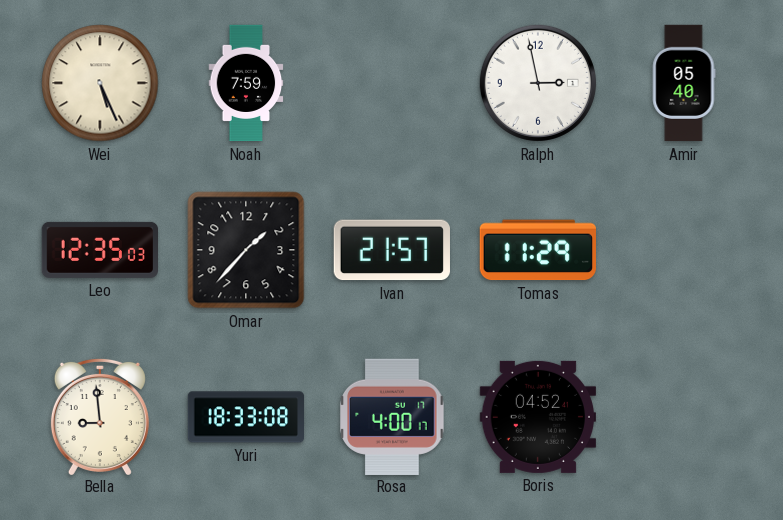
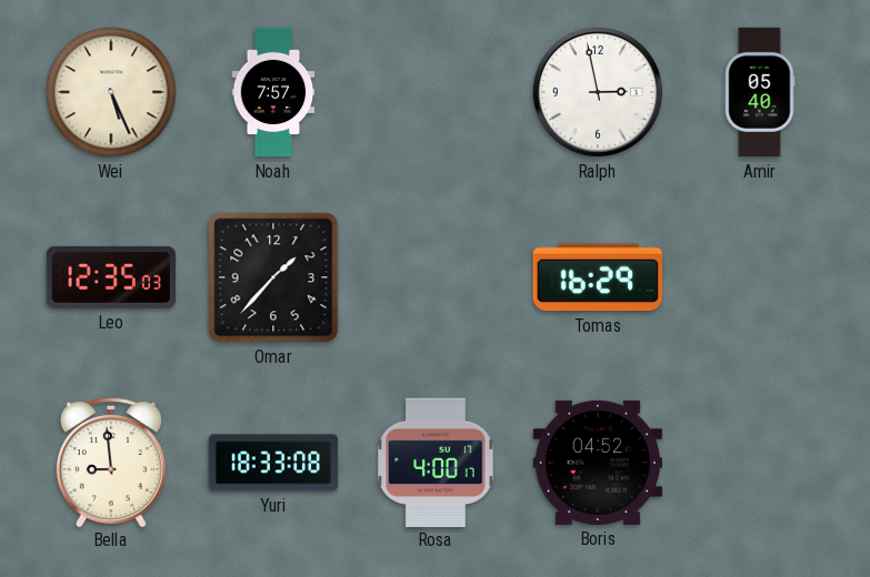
Noah: 7:59 -> 7:57 (273, 92)
Ivan: 21:57 -> none (392, 250)
Tomas: 11:29 -> 16:29 (598, 277)
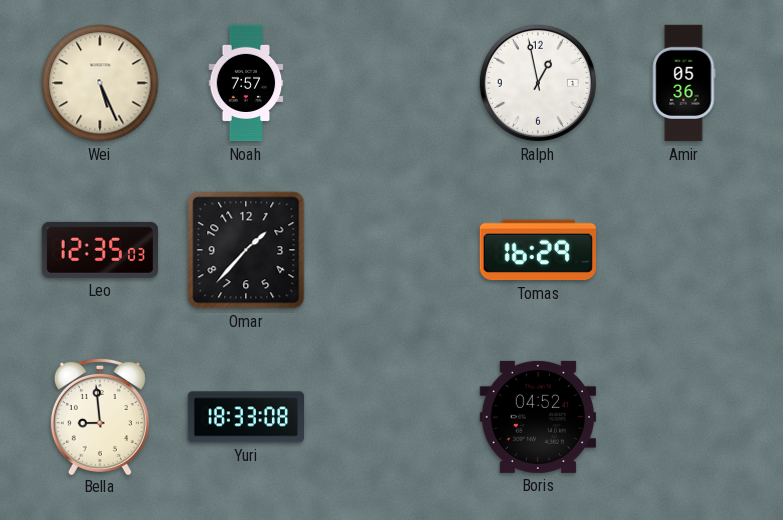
Ralph: 2:58 -> 12:58 (538, 83)
Amir: 05:40 -> 05:36 (684, 83)
Rosa: 4:00 -> none (436, 462)
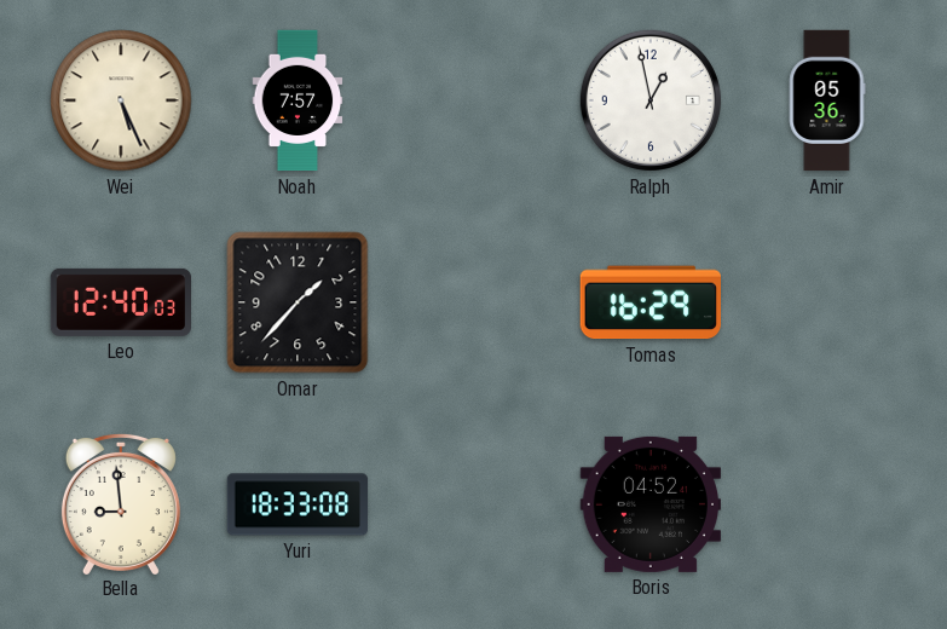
Leo: 12:35 -> 12:40 (120, 302)
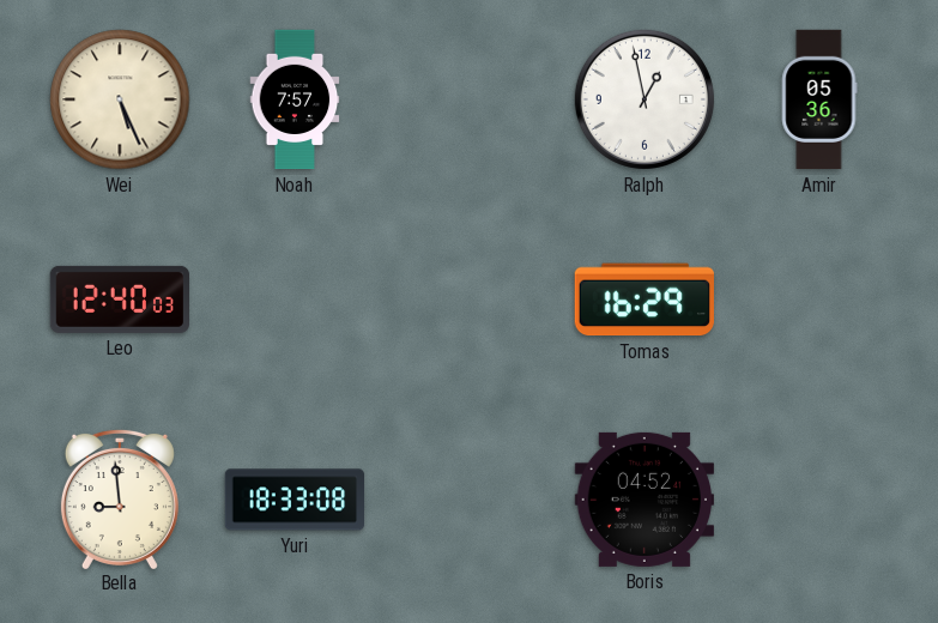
Omar: 1:37 -> none (298, 302)
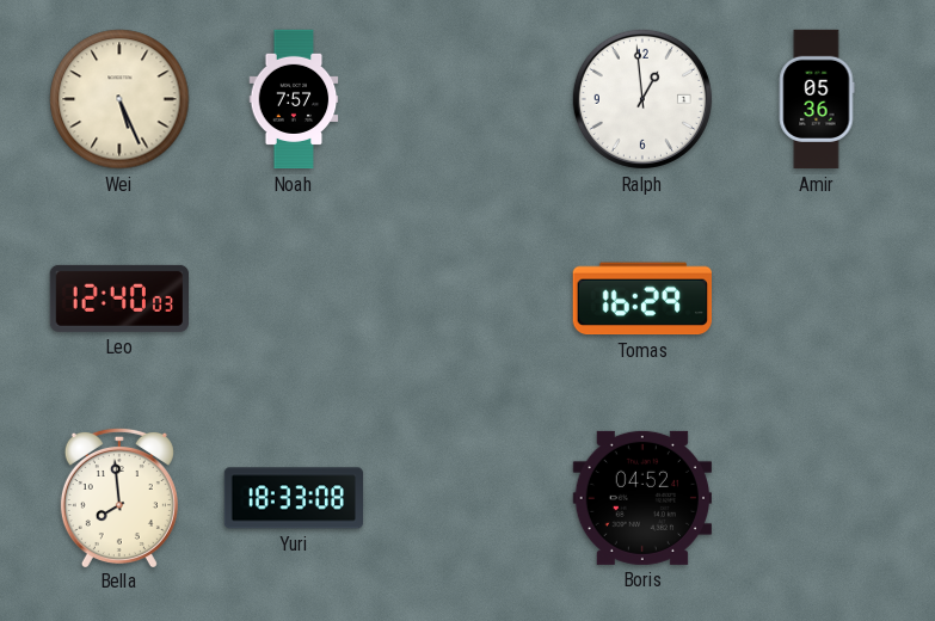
Ralph: 12:58 -> 12:59 (642, 99)
Bella: 8:59 -> 7:59 (119, 497)
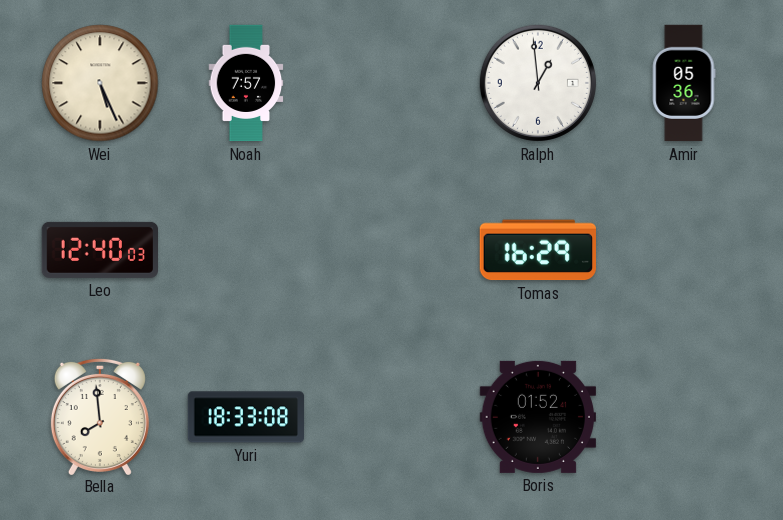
Boris: 04:52 -> 01:52 (537, 417)
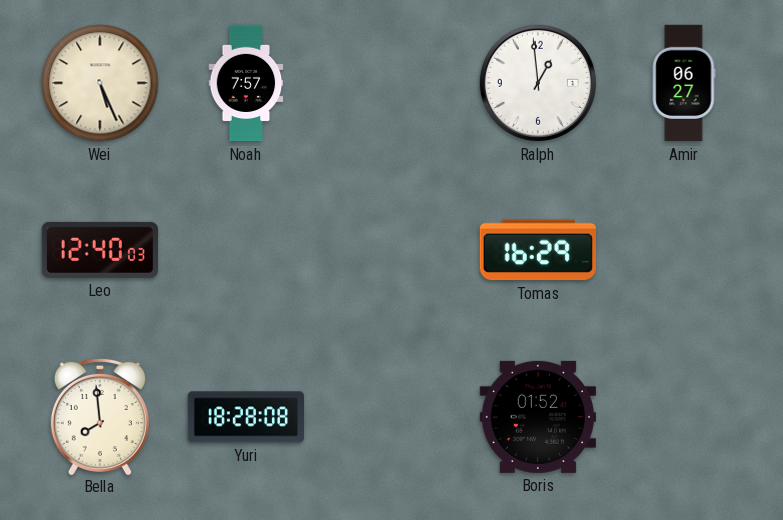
Amir: 05:36 -> 06:27 (684, 83)
Yuri: 18:33 -> 18:28 (246, 417)
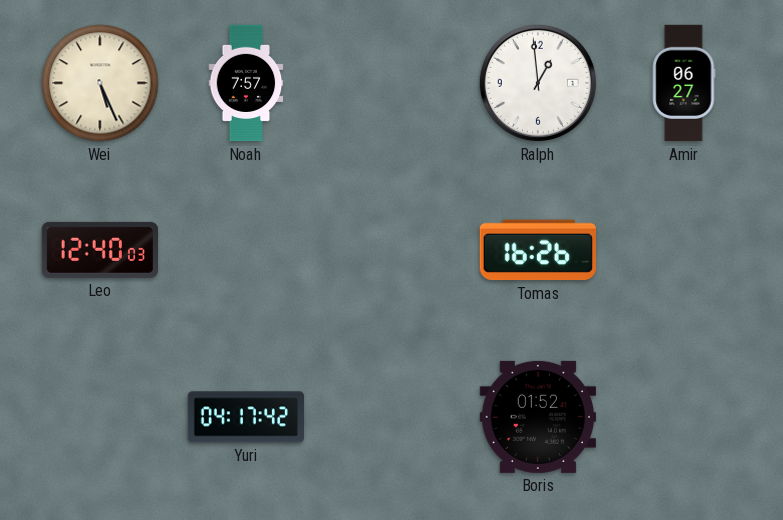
Tomas: 16:29 -> 16:26 (538, 250)
Bella: 7:59 -> none (100, 416)
Yuri: 18:28 -> 04:17 (246, 417)
